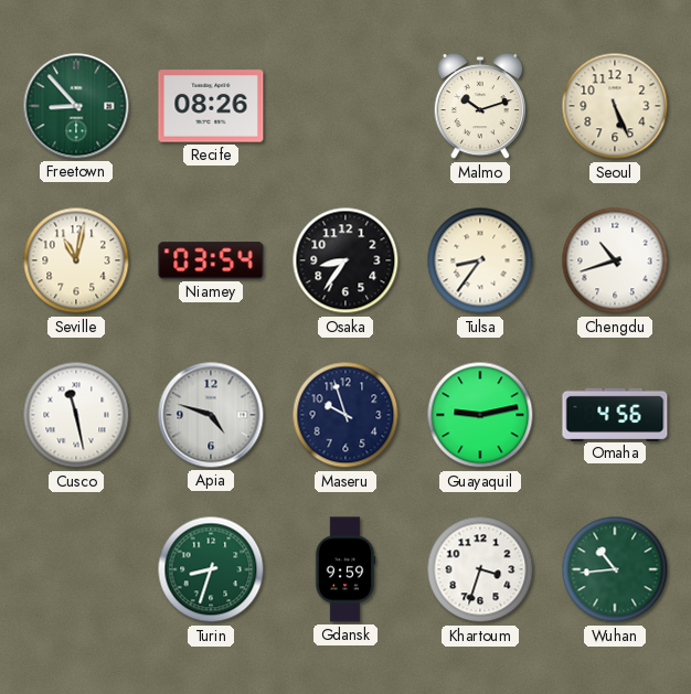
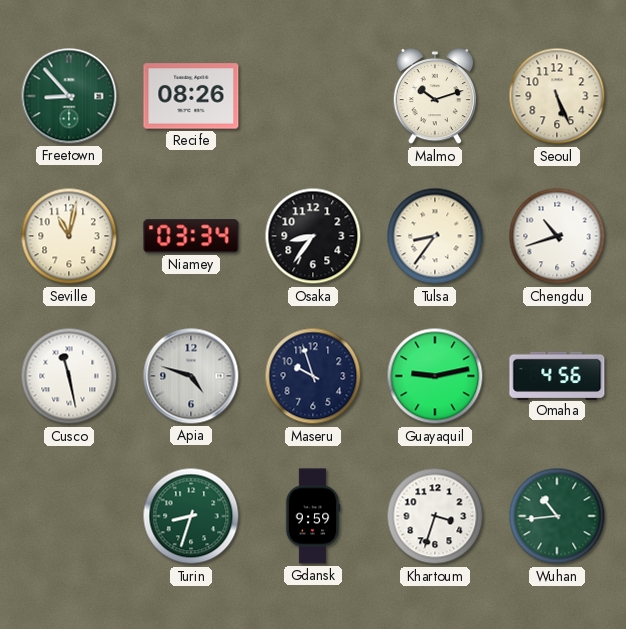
Niamey: 03:54 -> 03:34 (191, 236)
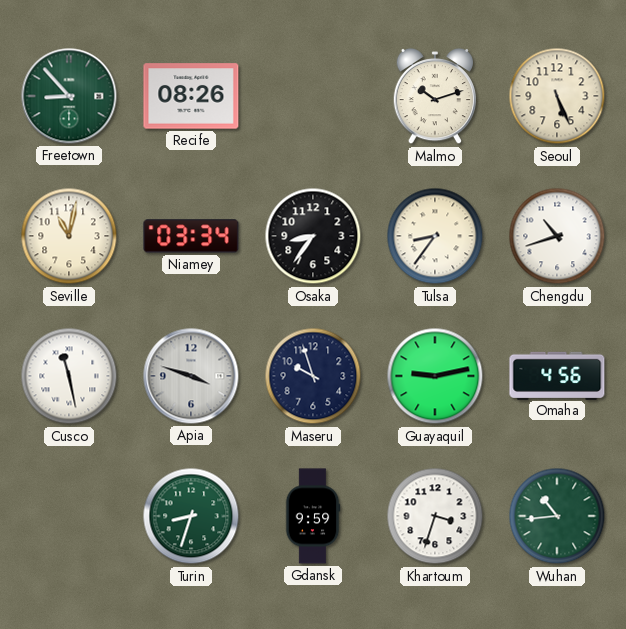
Apia: 4:48 -> 3:48 (191, 376)
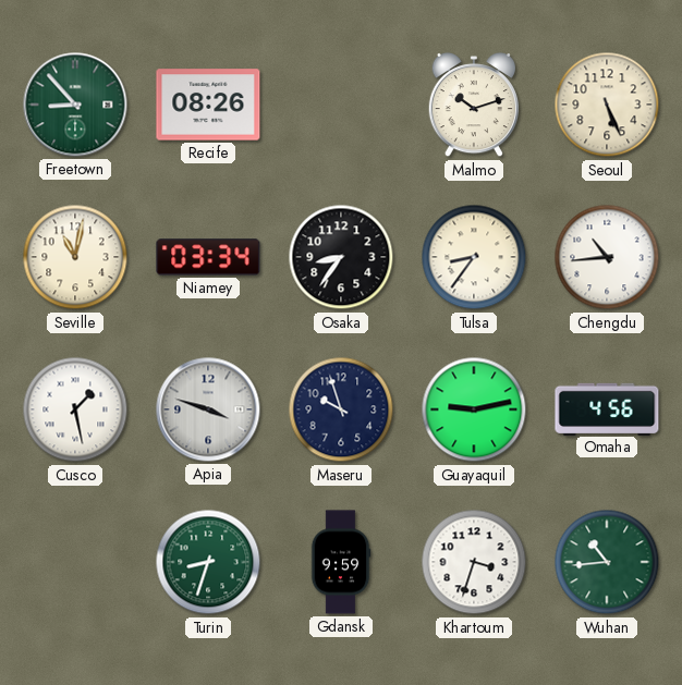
Chengdu: 10:42 -> 10:44 (607, 257)
Cusco: 11:28 -> 1:28 (75, 409)
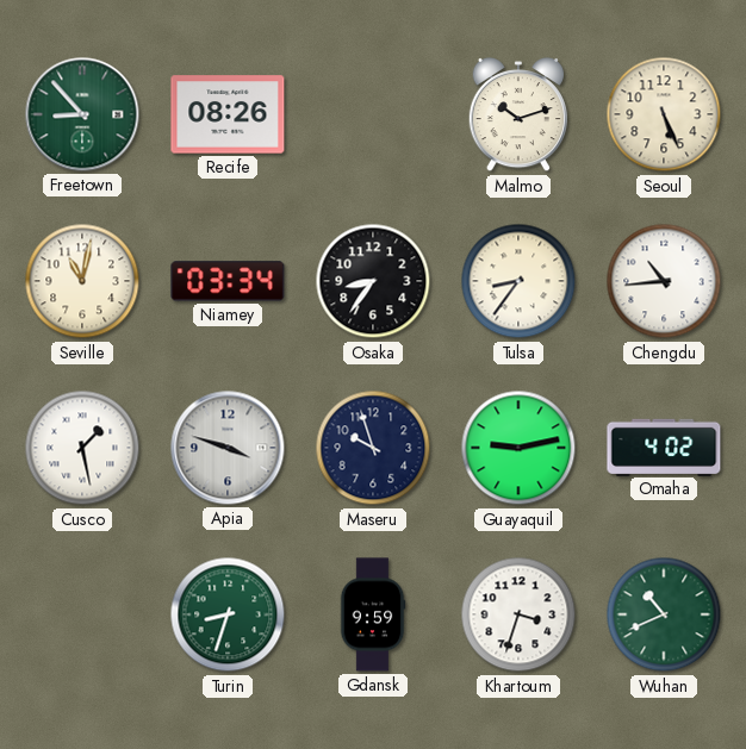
Omaha: 4:56 -> 4:02 (664, 447)
Wuhan: 10:44 -> 10:41 (664, 614)
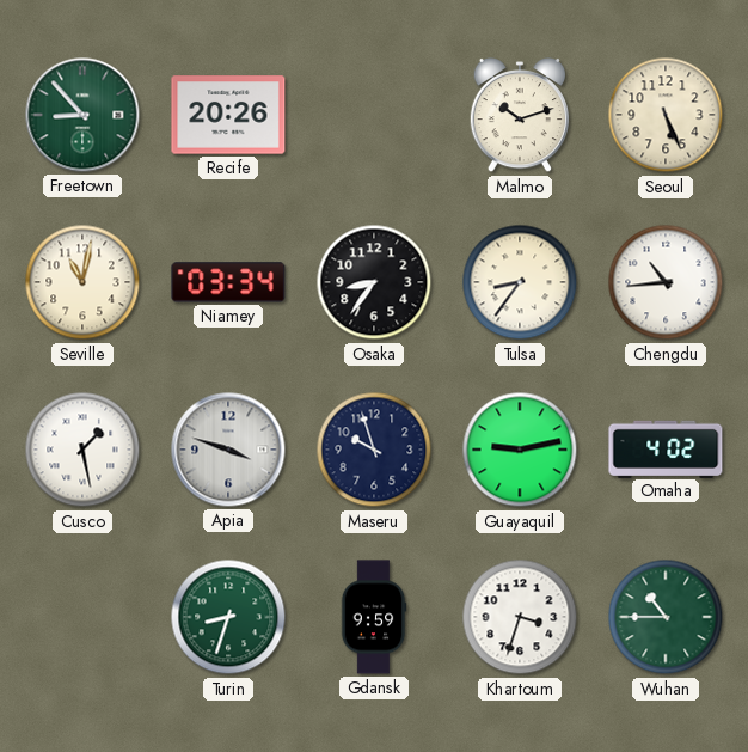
Recife: 08:26 -> 20:26 (228, 115)
Wuhan: 10:41 -> 10:45 (666, 617)
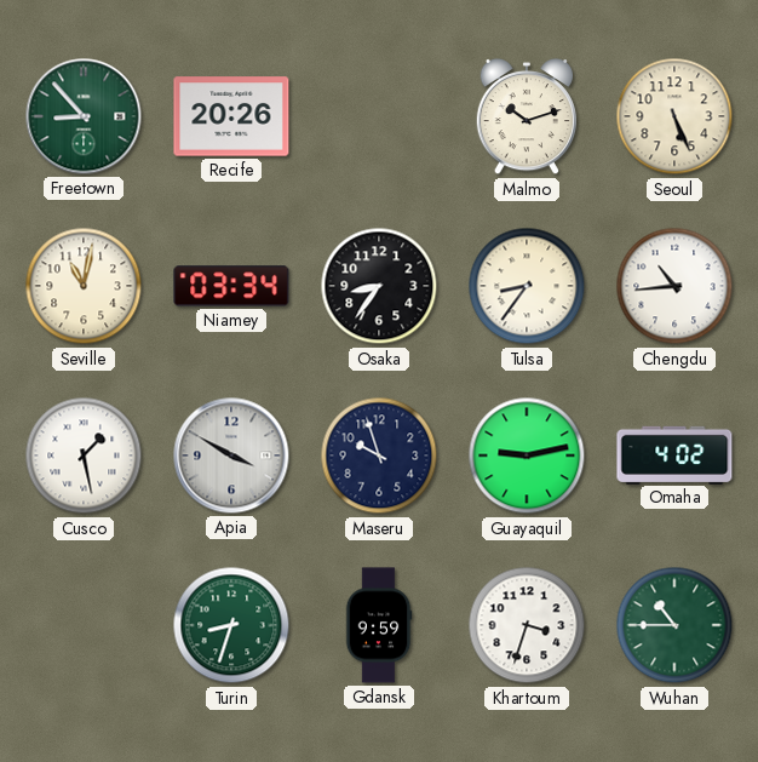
Apia: 3:48 -> 3:50 (231, 456)
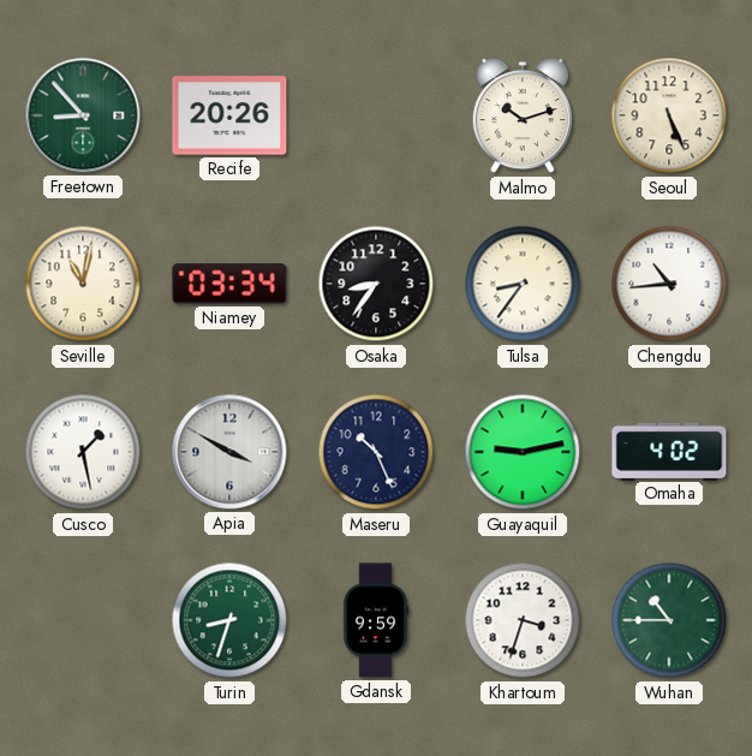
Maseru: 9:57 -> 10:26 (376, 452)
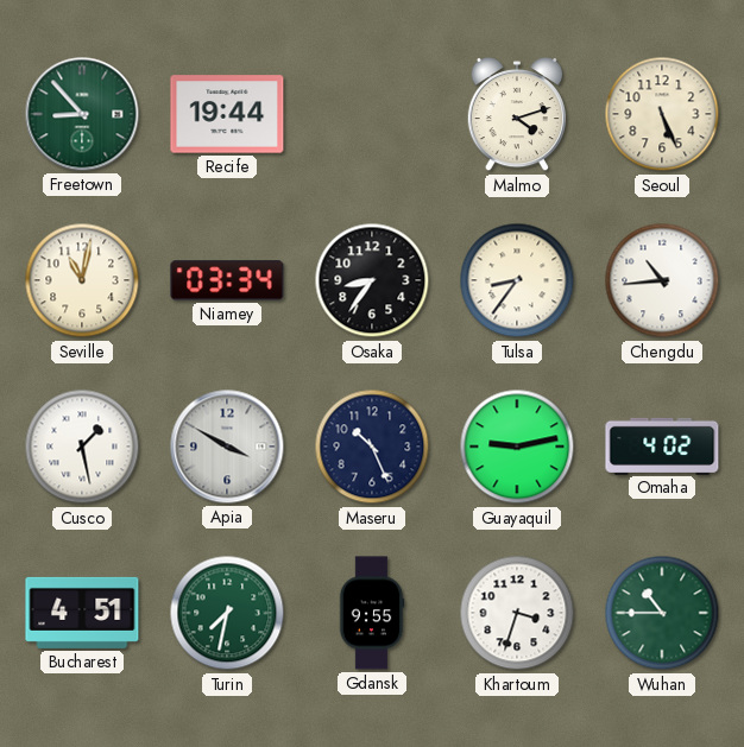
Recife: 20:26 -> 19:44 (227, 114)
Malmo: 10:12 -> 4:12 (516, 114)
Bucharest: none -> 4:51 (82, 613)
Turin: 8:33 -> 7:32 (227, 613)
Gdansk: 9:59 -> 9:55 (372, 613)
